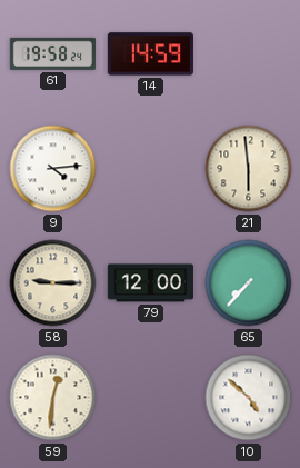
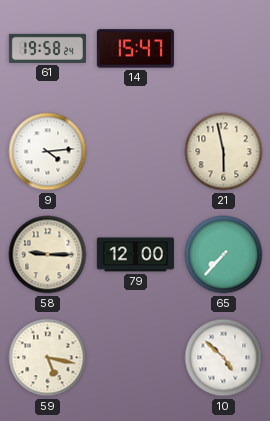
14: 14:59 -> 15:47 (135, 49)
21: 5:59 -> 5:58 (224, 152)
59: 12:31 -> 5:17 (48, 358)
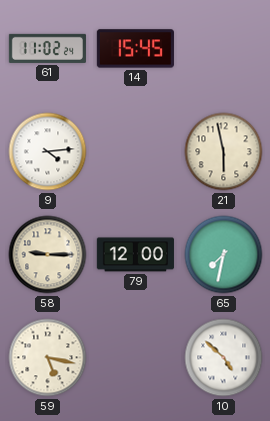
61: 19:58 -> 11:02 (47, 48)
14: 15:47 -> 15:45 (135, 49)
65: 7:37 -> 7:32 (224, 255)
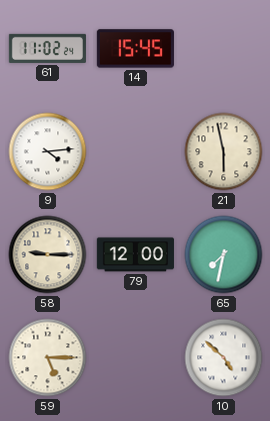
59: 5:17 -> 5:15 (48, 358)
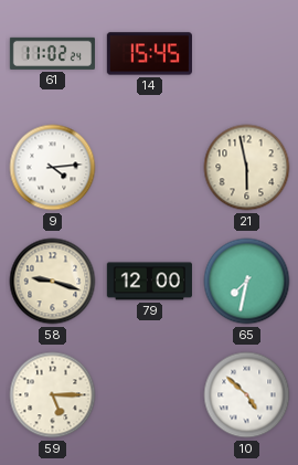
58: 9:15 -> 9:18 (53, 282)
